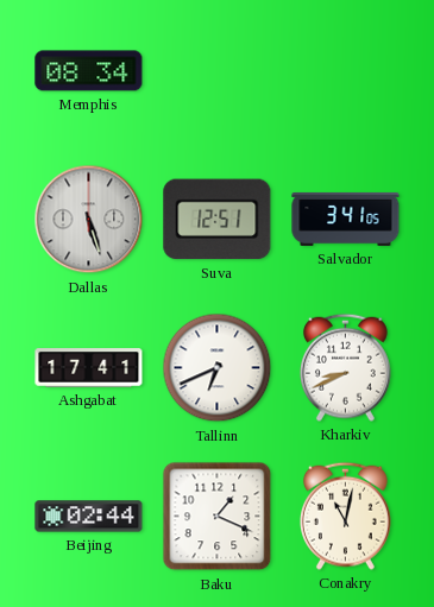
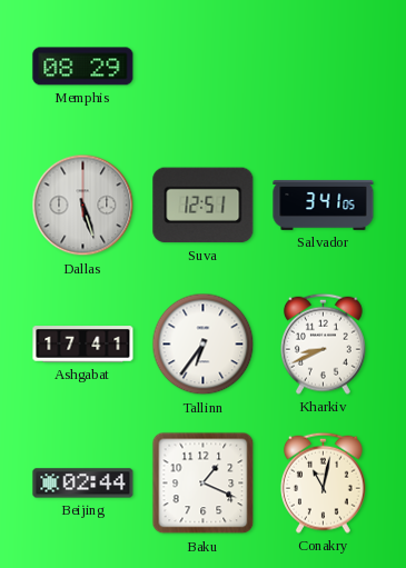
Memphis: 08:34 -> 08:29 (83, 67)
Tallinn: 6:41 -> 6:36 (204, 345)
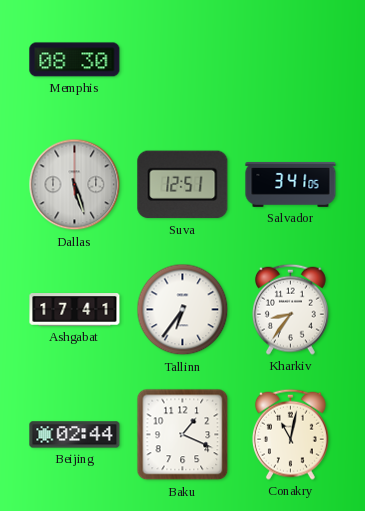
Memphis: 08:29 -> 08:30 (75, 60)
Kharkiv: 8:41 -> 8:36 (290, 309)
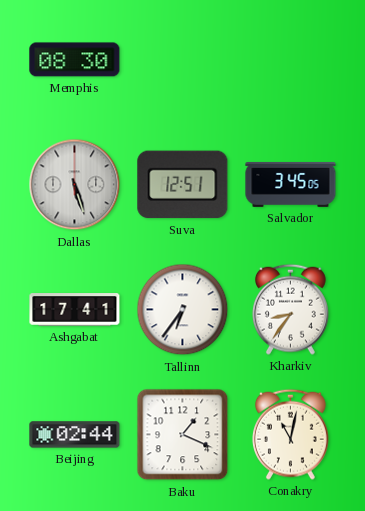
Salvador: 3:41 -> 3:45 (291, 184)
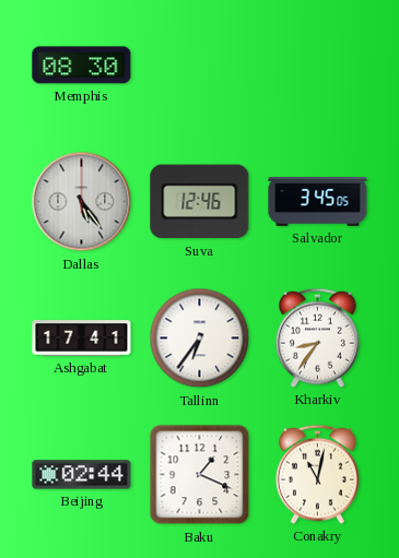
Dallas: 5:27 -> 5:24 (82, 202)
Suva: 12:51 -> 12:46 (200, 202)
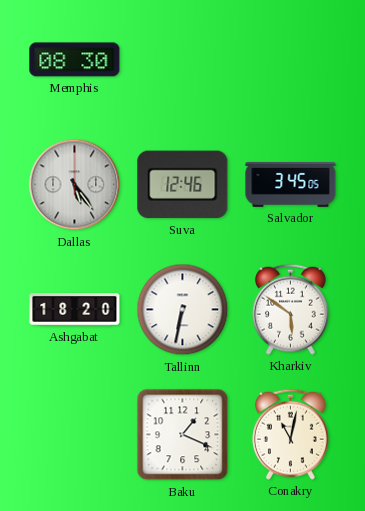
Ashgabat: 17:41 -> 18:20 (75, 310)
Tallinn: 6:36 -> 6:32 (183, 310)
Kharkiv: 8:36 -> 5:51 (290, 309)
Beijing: 02:44 -> none (82, 475)
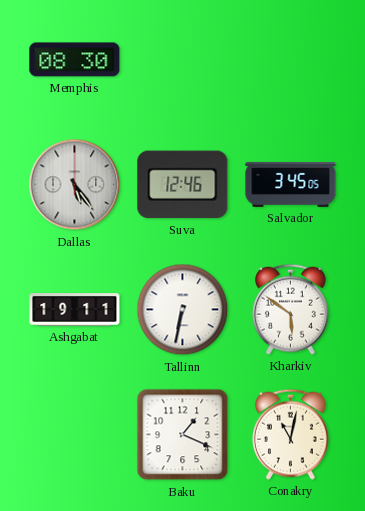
Ashgabat: 18:20 -> 19:11 (75, 310)
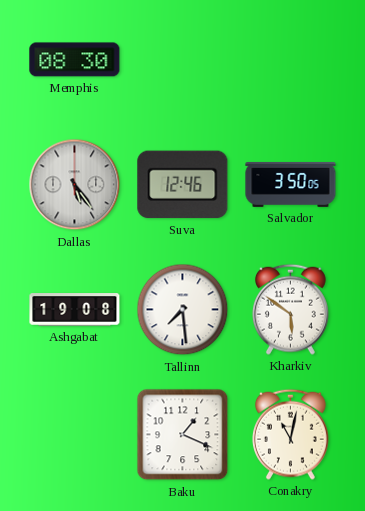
Salvador: 3:45 -> 3:50 (291, 184)
Ashgabat: 19:11 -> 19:08 (75, 310)
Tallinn: 6:32 -> 7:29 (183, 310)
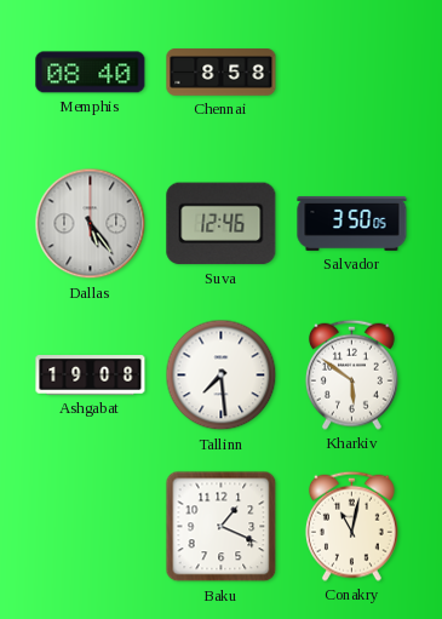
Memphis: 08:30 -> 08:40 (91, 73)
Chennai: none -> 8:58 (222, 73)
